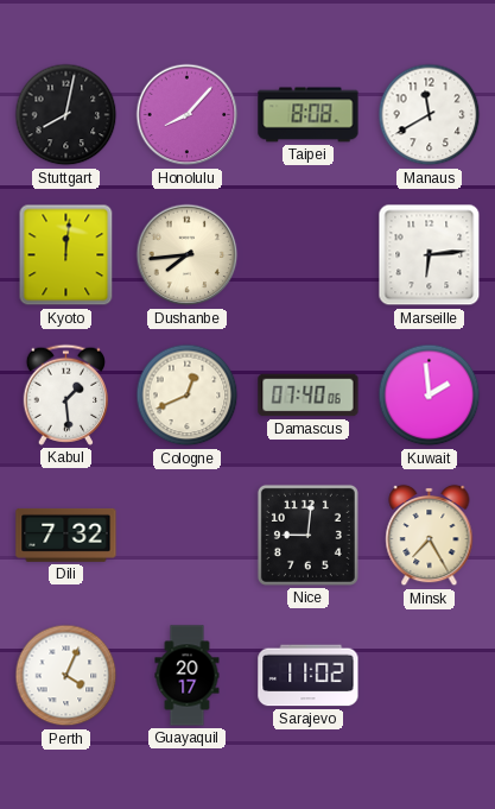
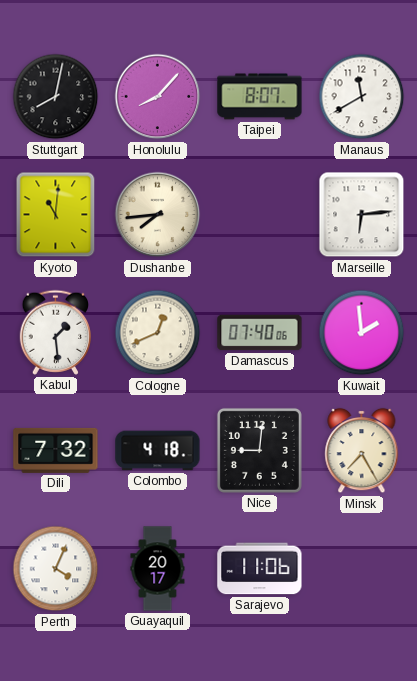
Taipei: 8:08 -> 8:07 (260, 97)
Kyoto: 12:01 -> 11:01 (56, 215)
Colombo: none -> 4:18 (158, 451)
Sarajevo: 11:02 -> 11:06 (260, 569)
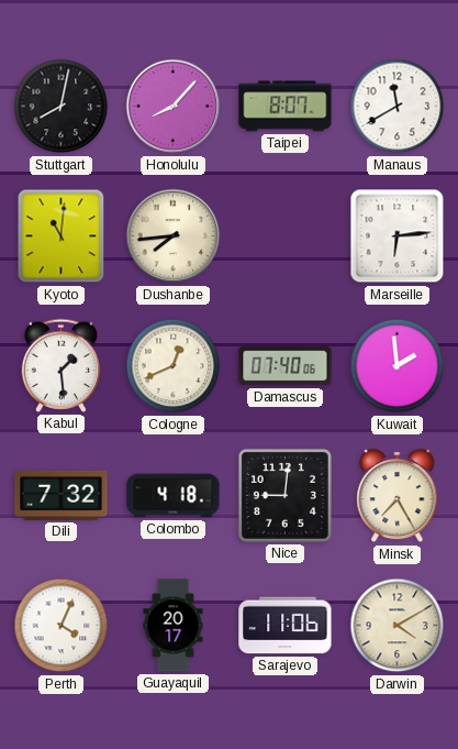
Darwin: none -> 4:10 (398, 626)
